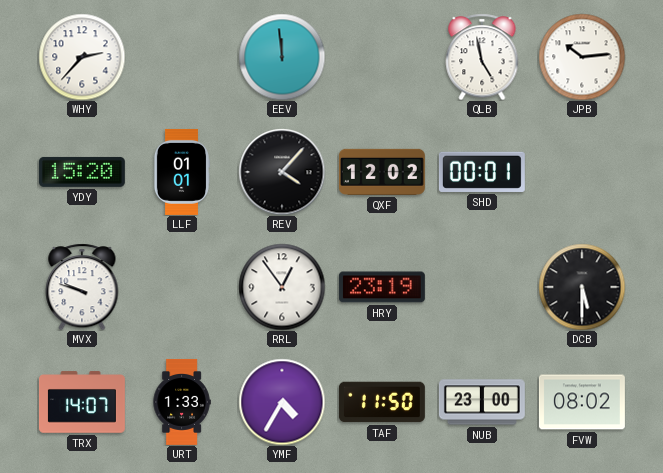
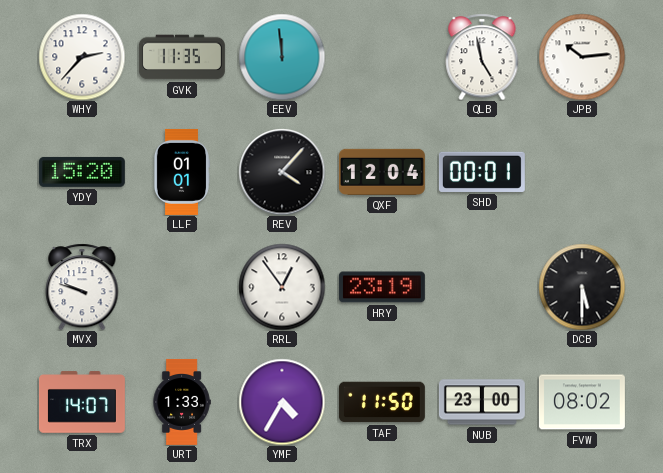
GVK: none -> 11:35 (182, 57)
QXF: 12:02 -> 12:04 (382, 172)
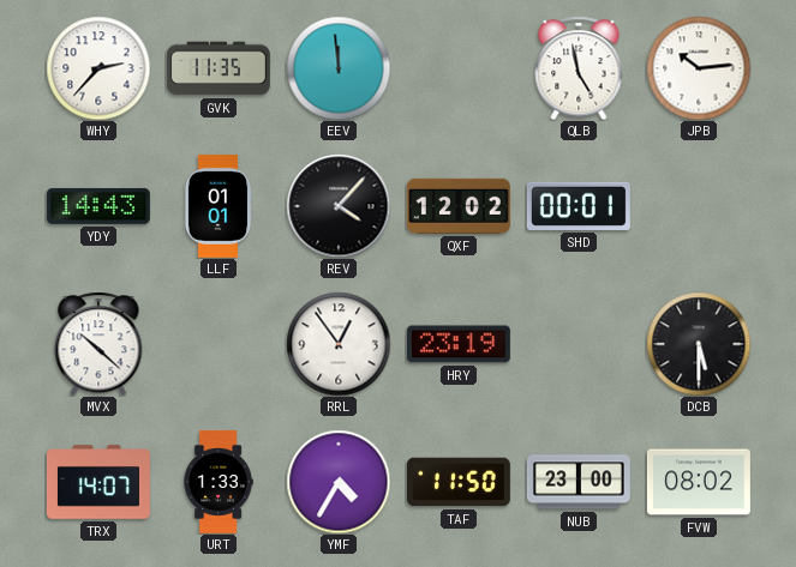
YDY: 15:20 -> 14:43 (98, 206)
QXF: 12:04 -> 12:02 (459, 206)
MVX: 9:48 -> 10:22 (98, 344)
